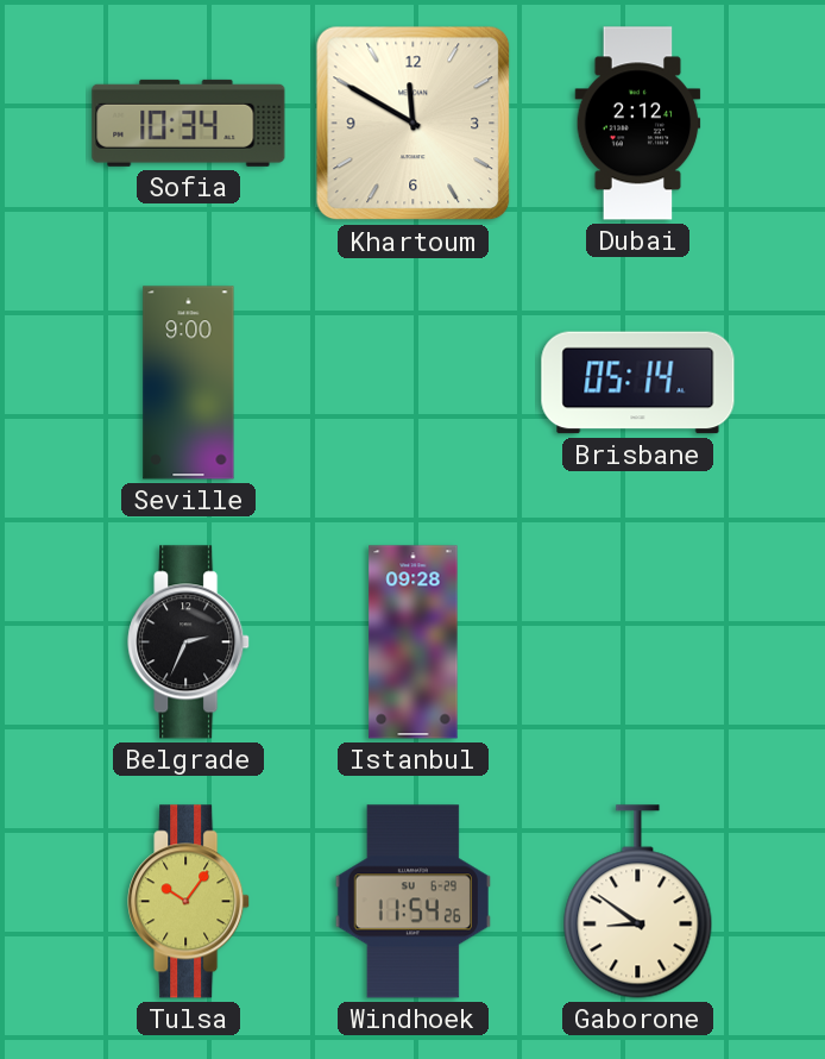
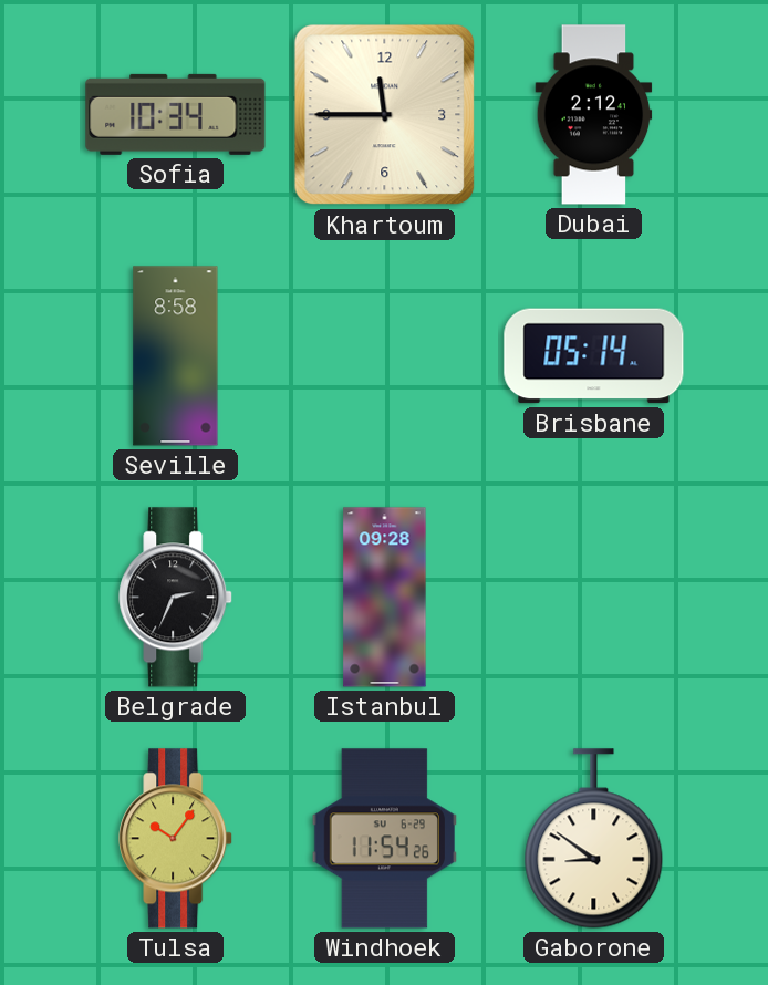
Khartoum: 11:50 -> 11:45 (385, 115)
Seville: 9:00 -> 8:58 (176, 356)
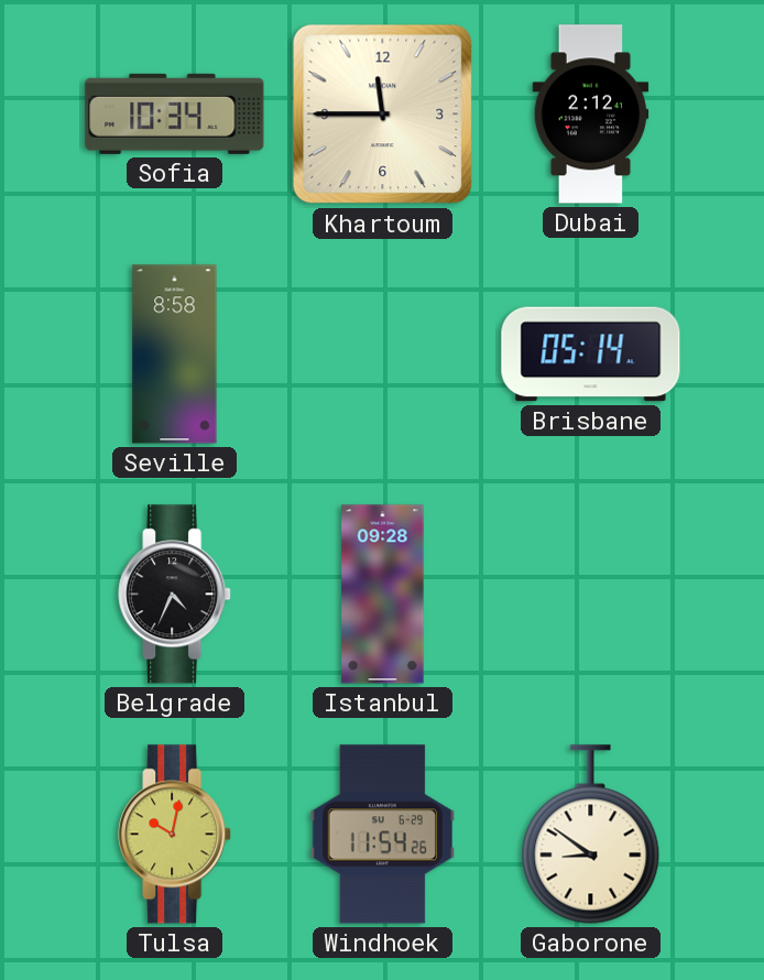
Belgrade: 2:34 -> 4:34 (175, 595)
Tulsa: 10:06 -> 10:02 (175, 835)
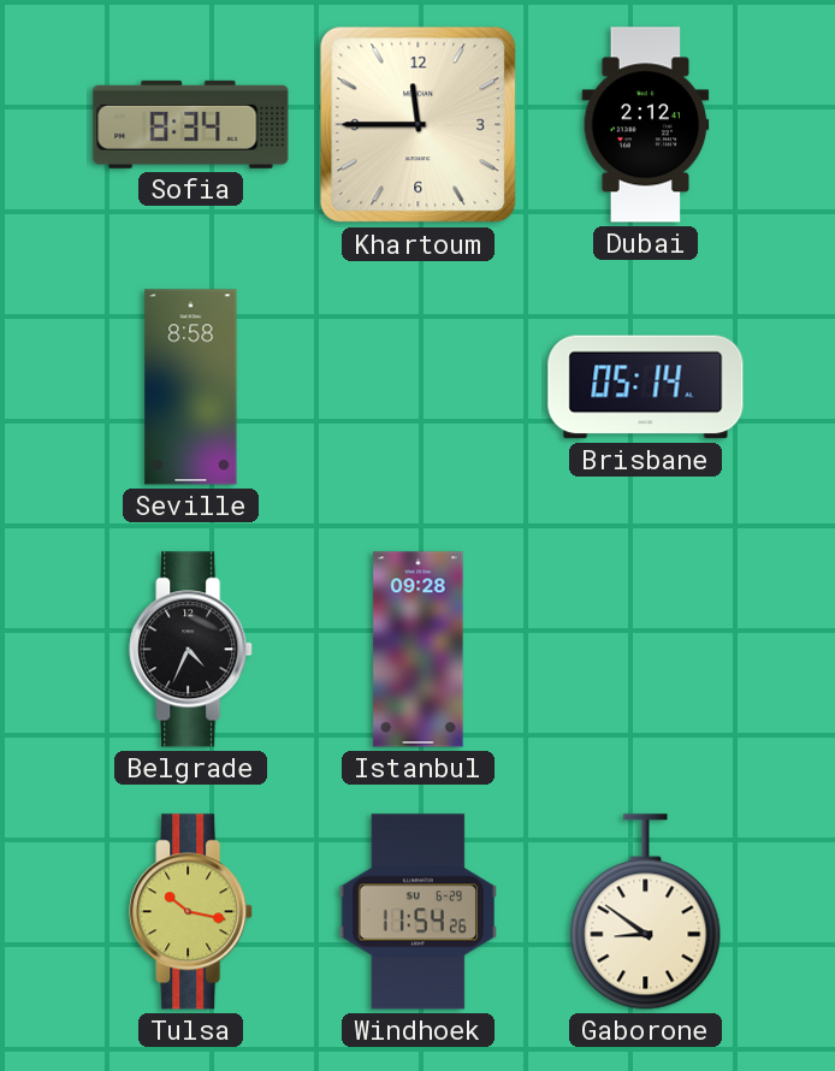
Sofia: 10:34 -> 8:34 (191, 124)
Tulsa: 10:02 -> 10:17 (191, 912)
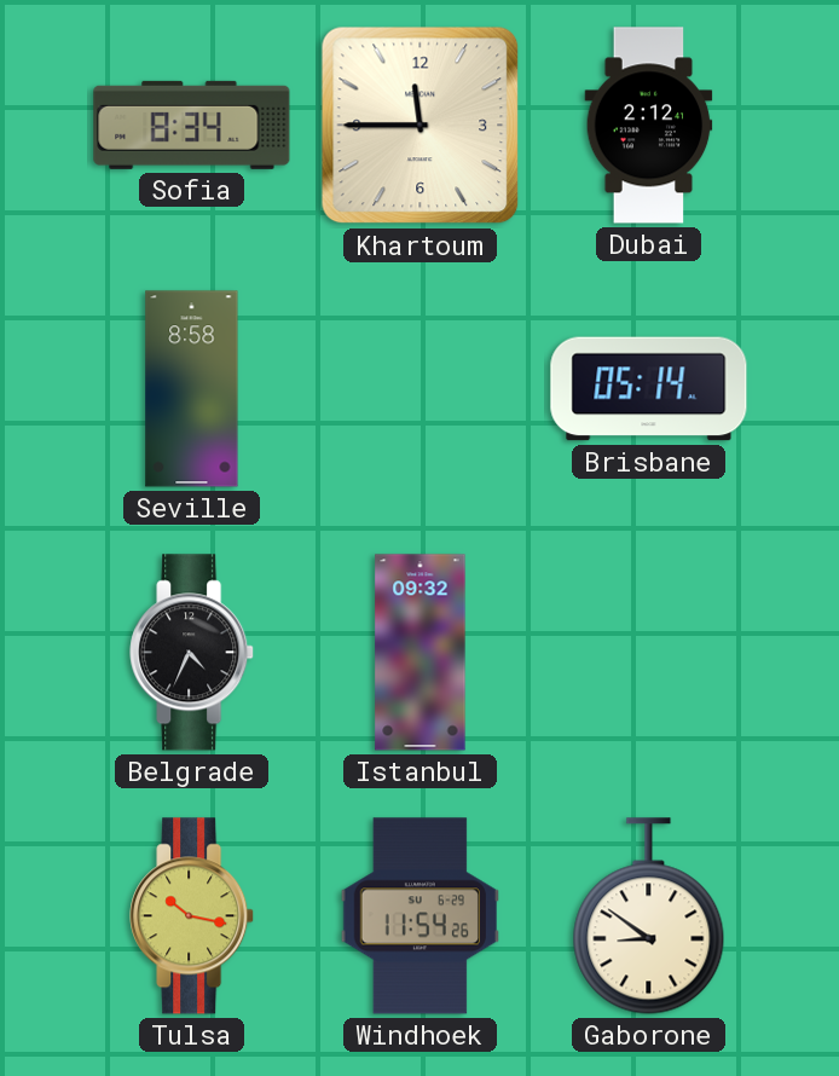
Istanbul: 09:28 -> 09:32 (421, 653)
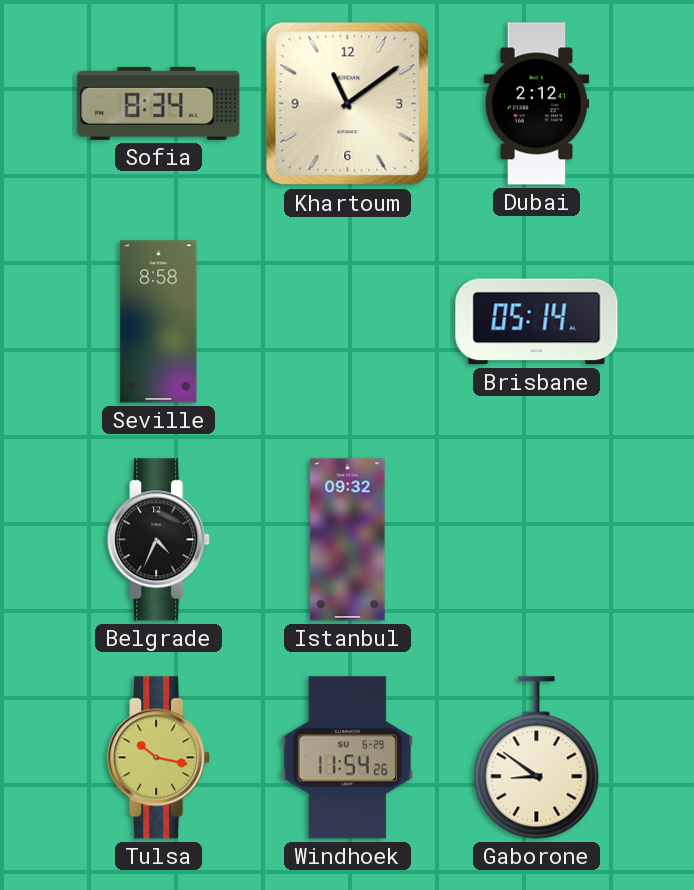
Khartoum: 11:45 -> 11:09 (348, 104)
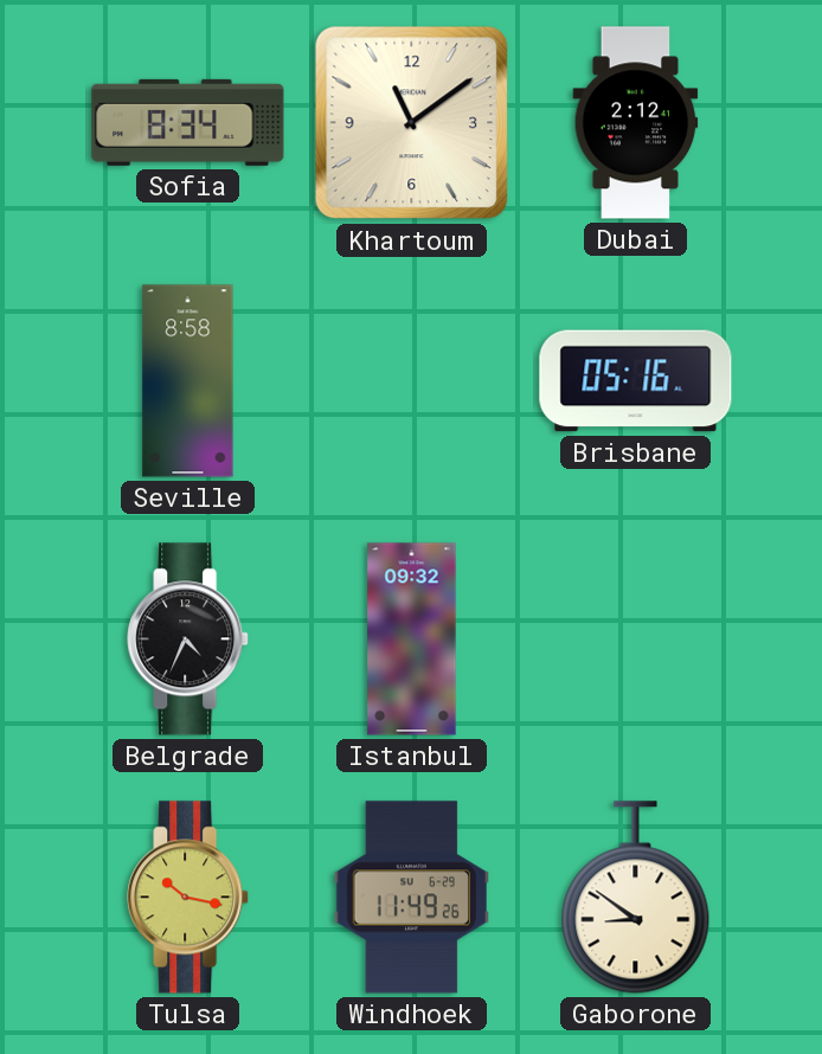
Brisbane: 05:14 -> 05:16 (636, 381)
Windhoek: 11:54 -> 11:49 (411, 898)
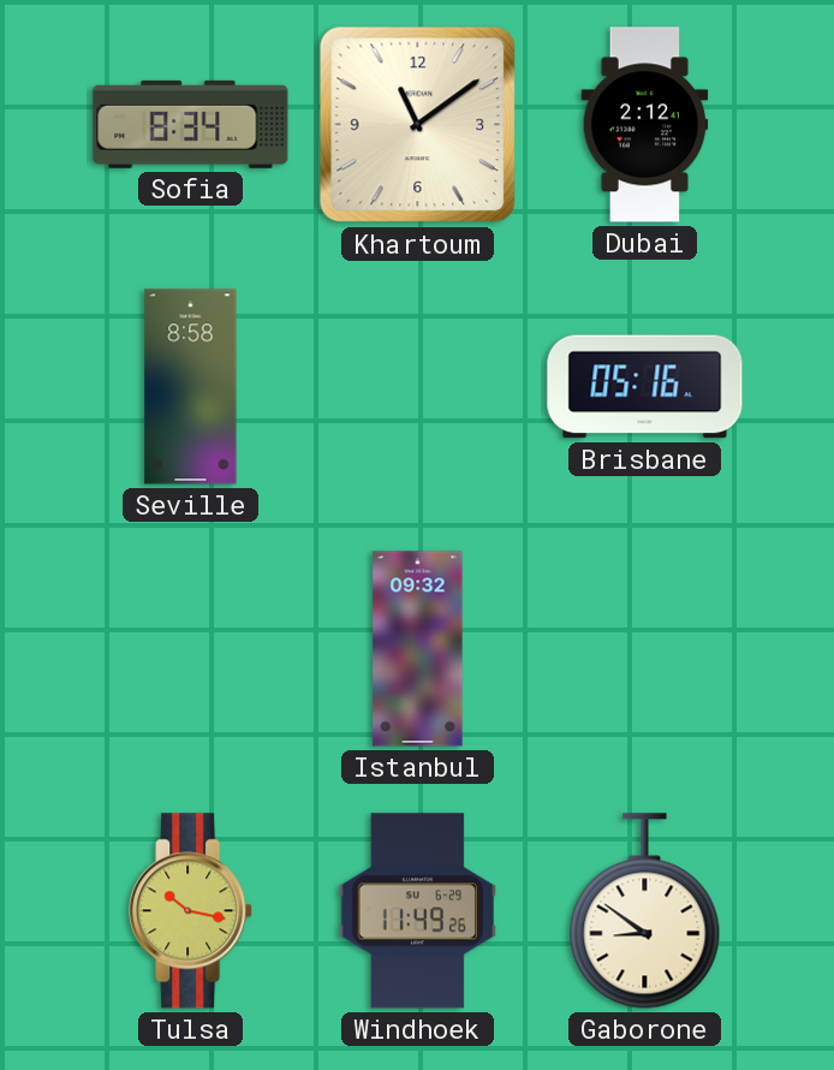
Belgrade: 4:34 -> none (188, 640)
